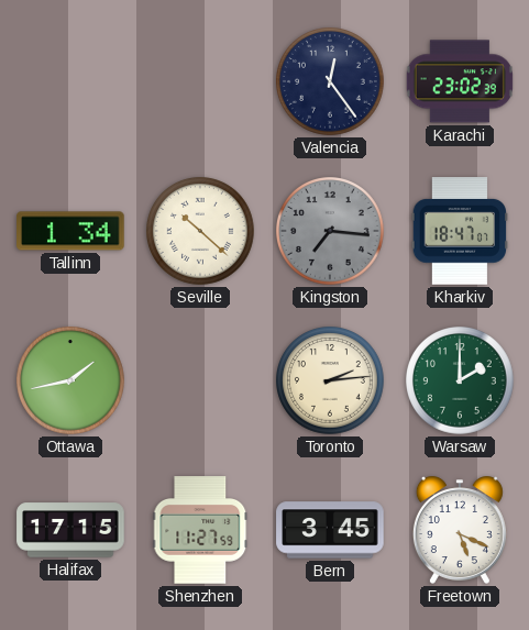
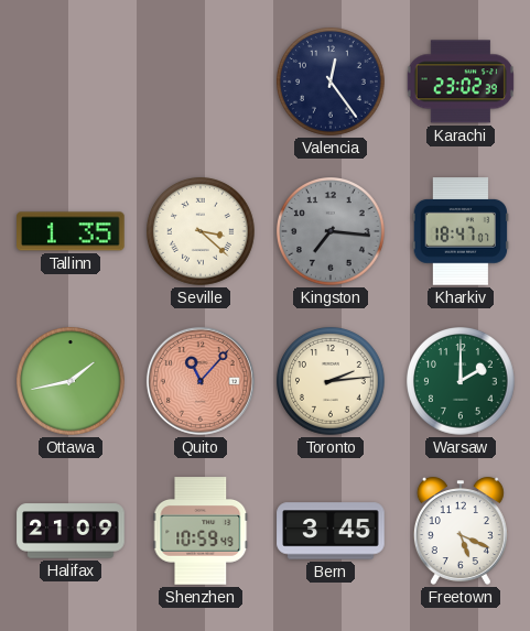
Tallinn: 1:34 -> 1:35 (71, 231)
Seville: 10:22 -> 3:22 (202, 232)
Quito: none -> 11:07 (201, 381)
Halifax: 17:15 -> 21:09 (71, 531)
Shenzhen: 11:27 -> 10:59 (201, 531)
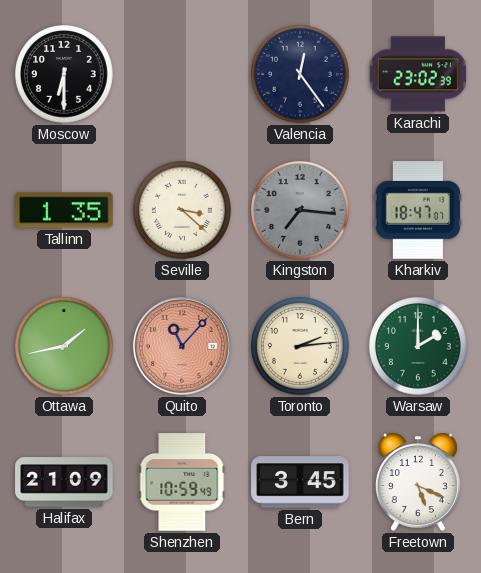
Moscow: none -> 6:30 (65, 75)
